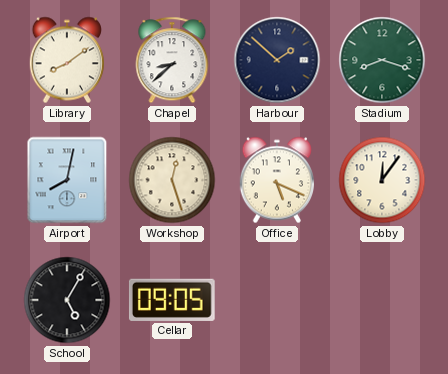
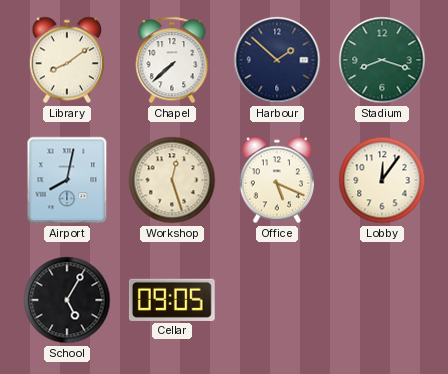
Chapel: 8:38 -> 7:38 (172, 60)
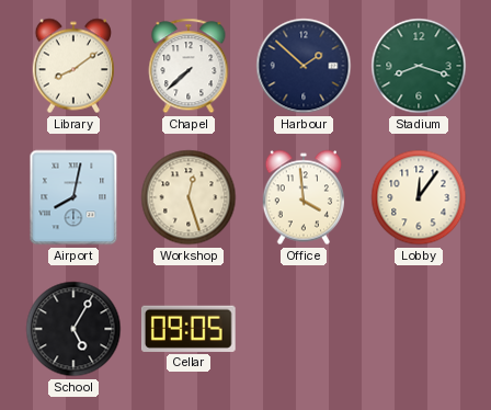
Office: 5:19 -> 3:59 (302, 197)
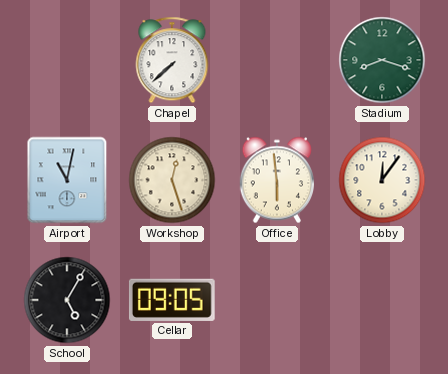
Library: 8:09 -> none (72, 66)
Harbour: 1:52 -> none (304, 66)
Airport: 8:02 -> 11:02 (67, 180)
Office: 3:59 -> 5:59 (276, 180)
